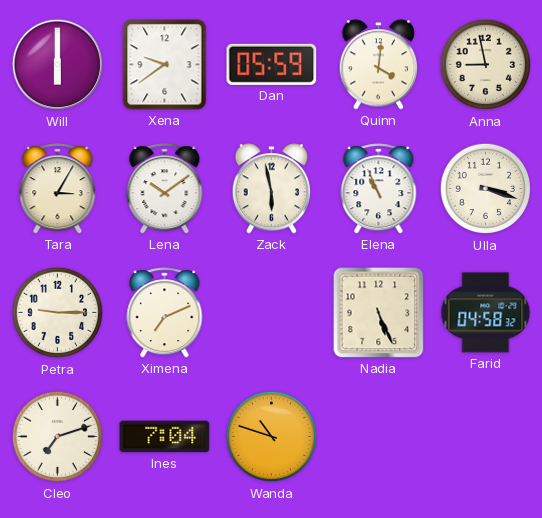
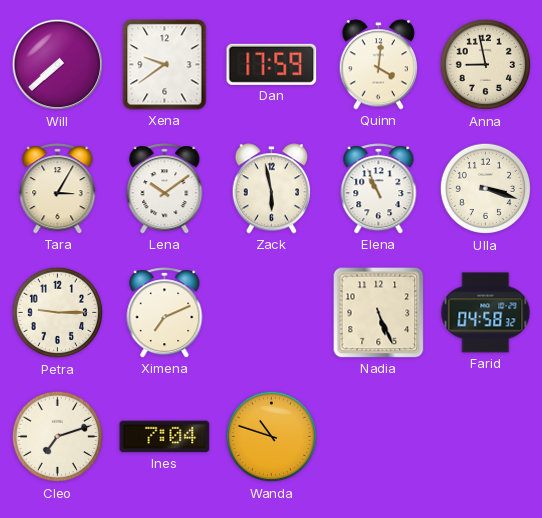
Will: 6:00 -> 7:38 (58, 65)
Dan: 05:59 -> 17:59 (272, 64)
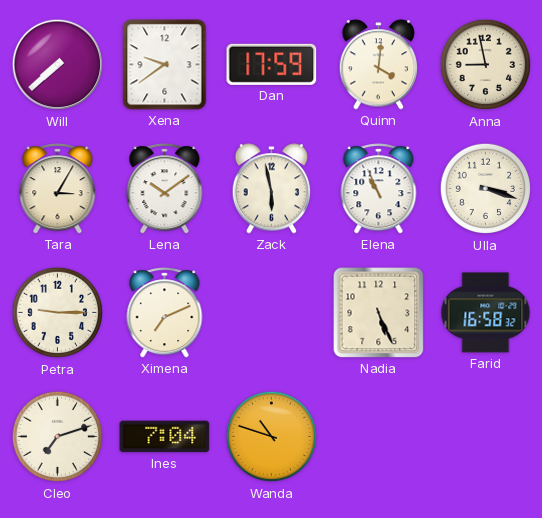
Farid: 04:58 -> 16:58 (486, 313)
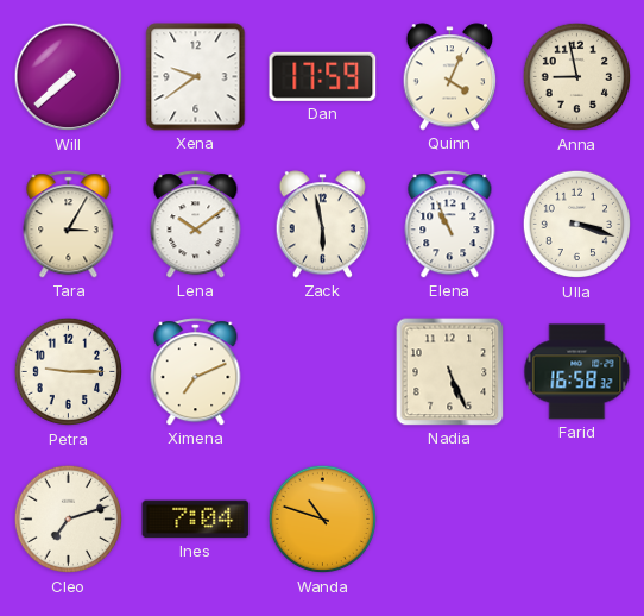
Quinn: 4:01 -> 4:04 (450, 77)
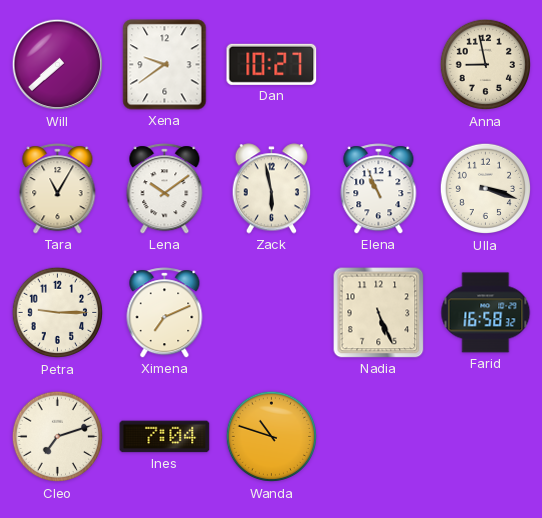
Dan: 17:59 -> 10:27 (272, 64)
Quinn: 4:04 -> none (450, 77)
Tara: 3:05 -> 11:05 (58, 189)
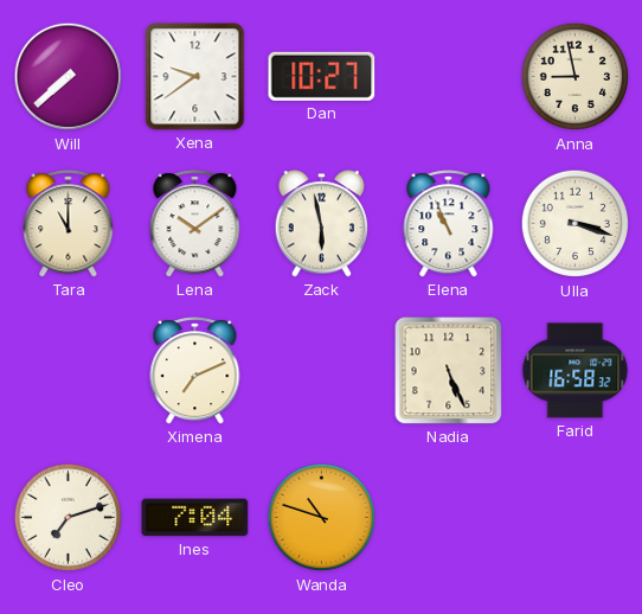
Tara: 11:05 -> 11:00 (69, 224)
Petra: 9:15 -> none (58, 313)
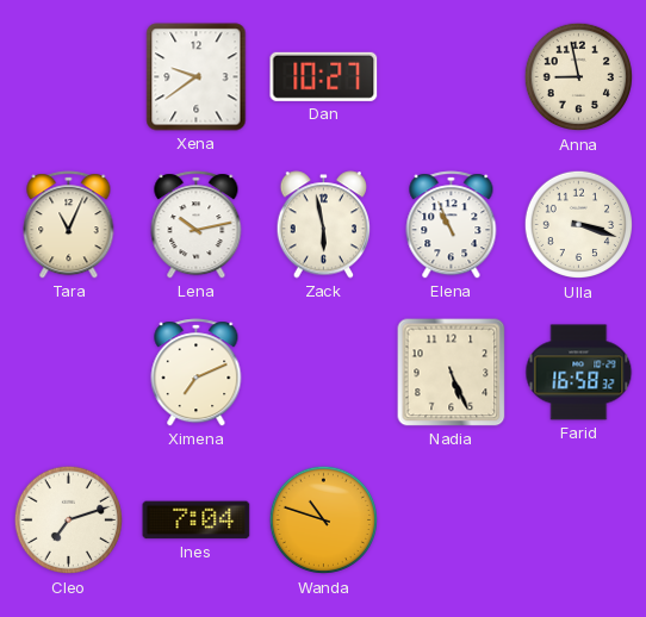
Will: 7:38 -> none (69, 77)
Tara: 11:00 -> 11:04 (69, 225)
Lena: 10:09 -> 10:13 (197, 225)
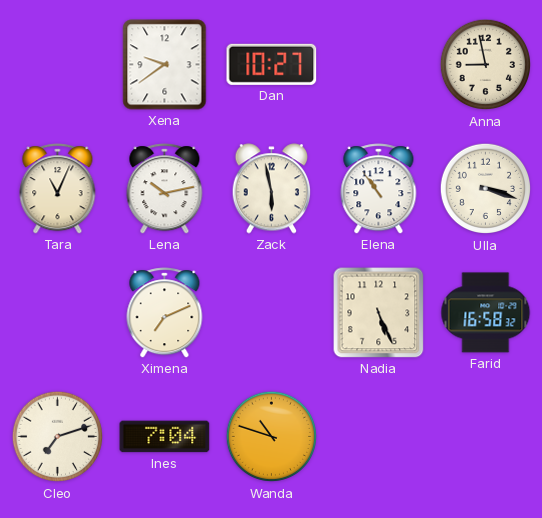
Elena: 10:56 -> 10:54 (379, 189)
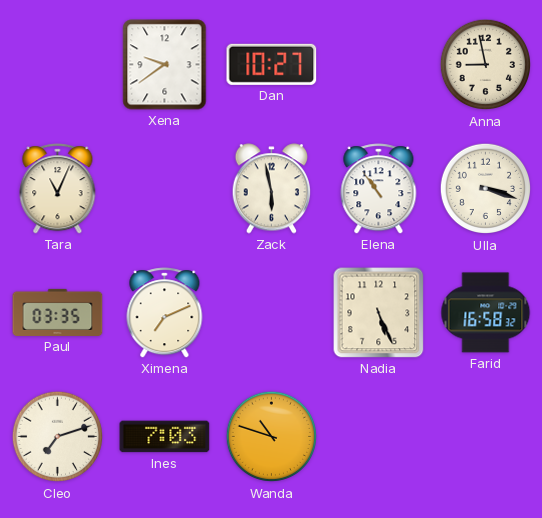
Lena: 10:13 -> none (165, 189)
Paul: none -> 03:35 (58, 312)
Ines: 7:04 -> 7:03 (165, 437)
